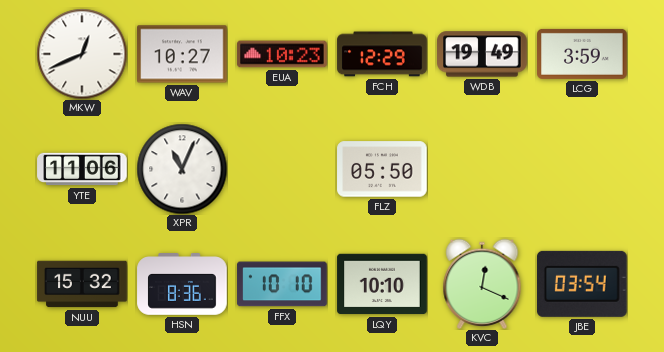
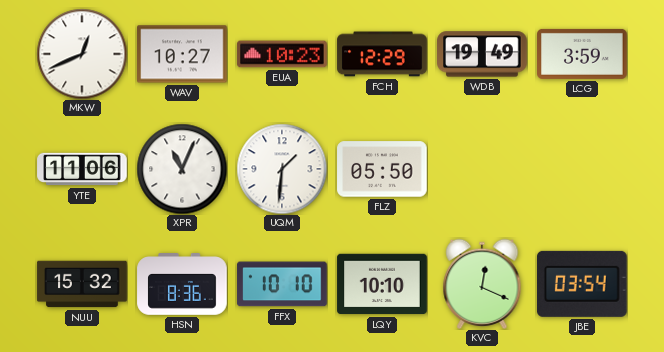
UQM: none -> 1:31 (282, 169)
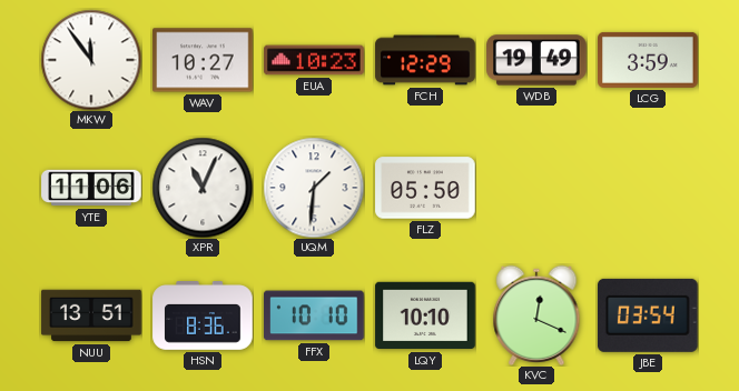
MKW: 12:41 -> 11:54 (91, 60)
NUU: 15:32 -> 13:51 (91, 315)
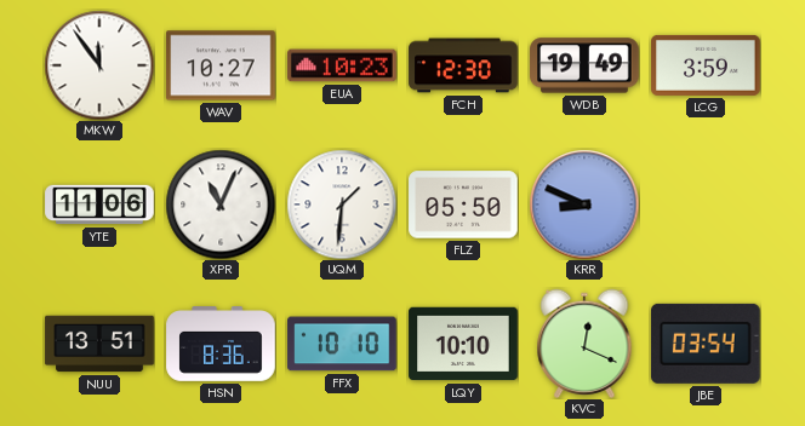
FCH: 12:29 -> 12:30 (463, 65)
KRR: none -> 8:49 (584, 205)
